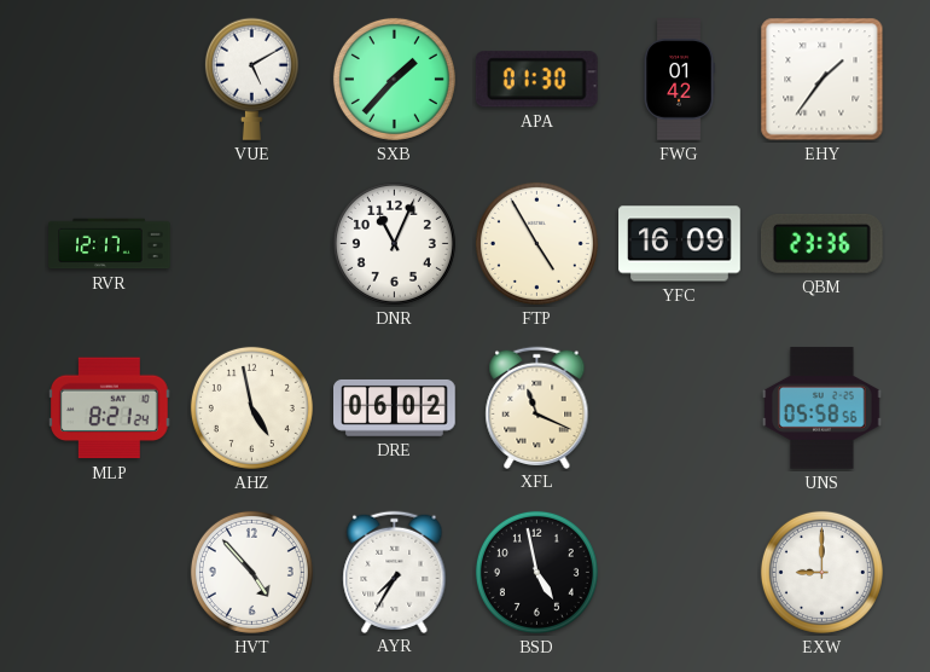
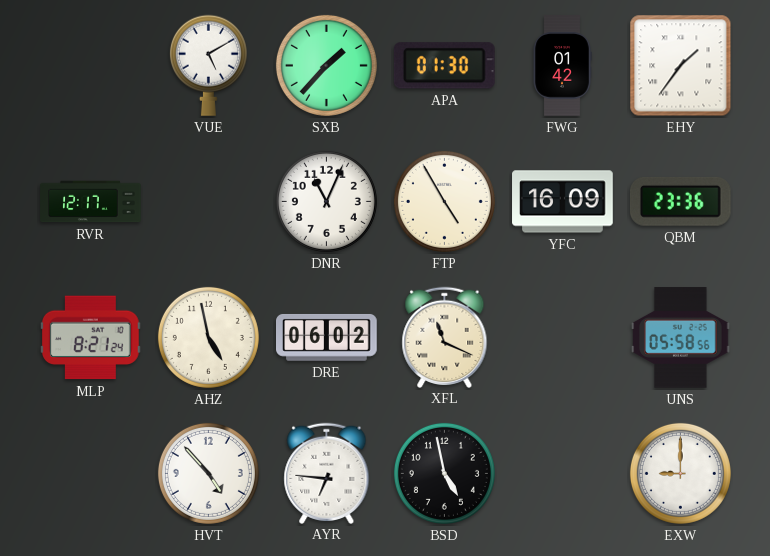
AYR: 7:35 -> 6:46 (327, 473)
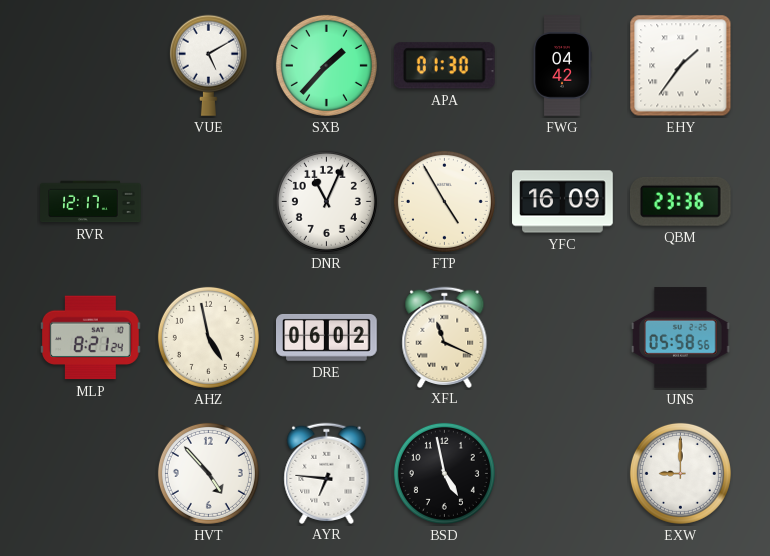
FWG: 01:42 -> 04:42 (562, 66)
